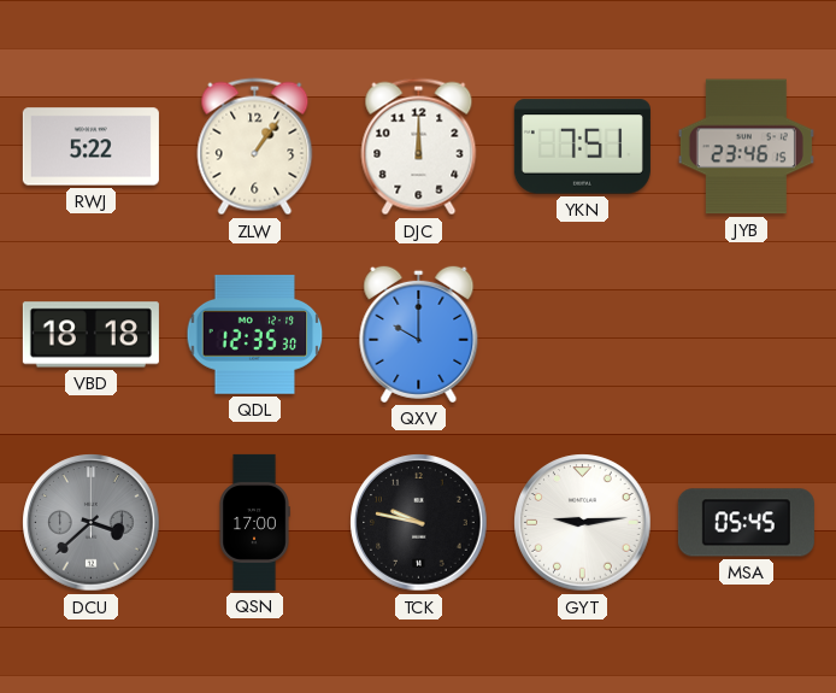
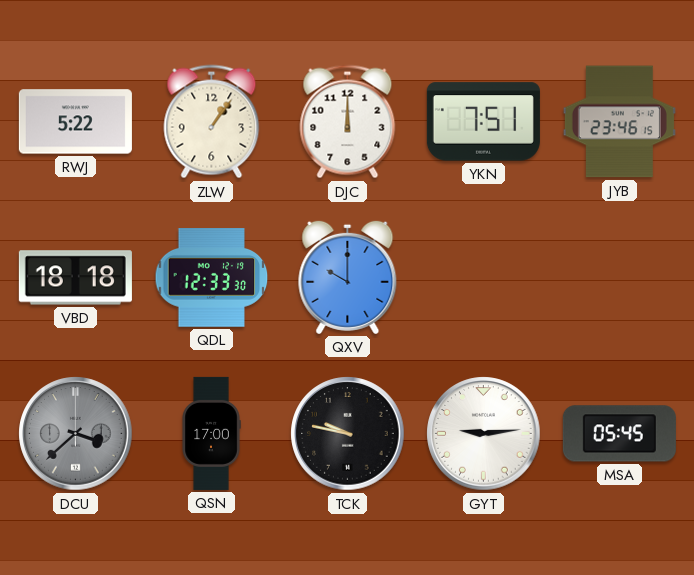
QDL: 12:35 -> 12:33 (212, 278)
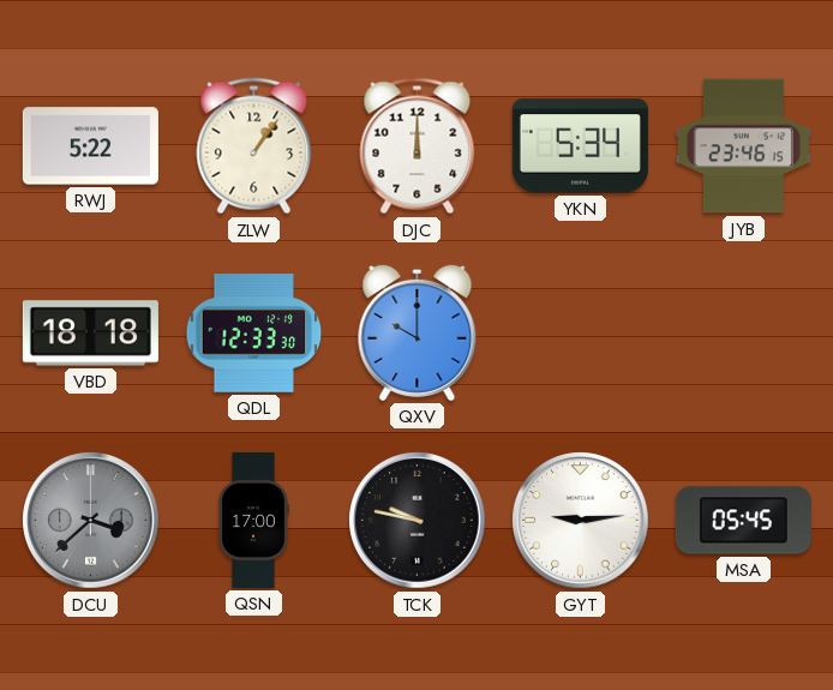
YKN: 7:51 -> 5:34 (580, 146)
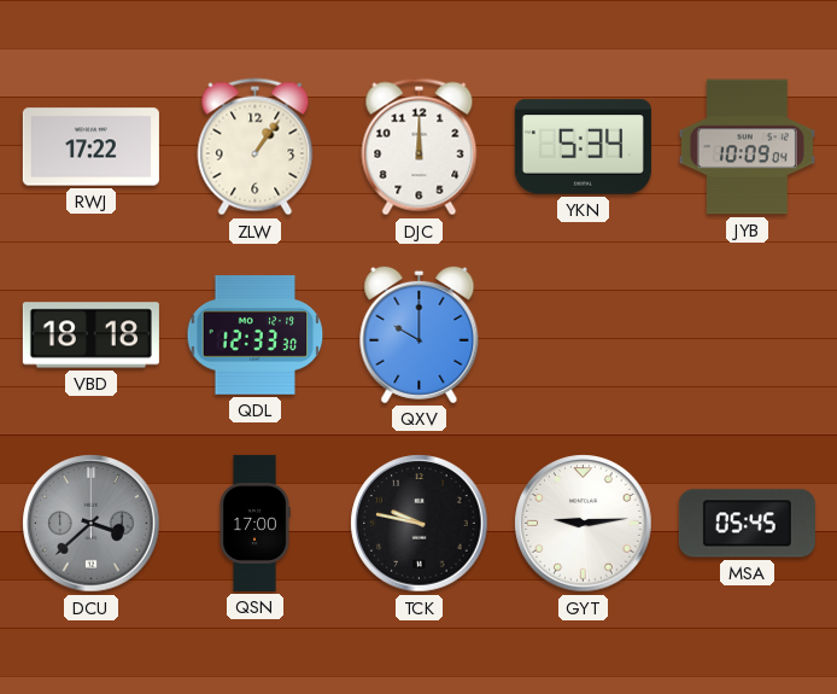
RWJ: 5:22 -> 17:22 (90, 147)
JYB: 23:46 -> 10:09 (747, 147)
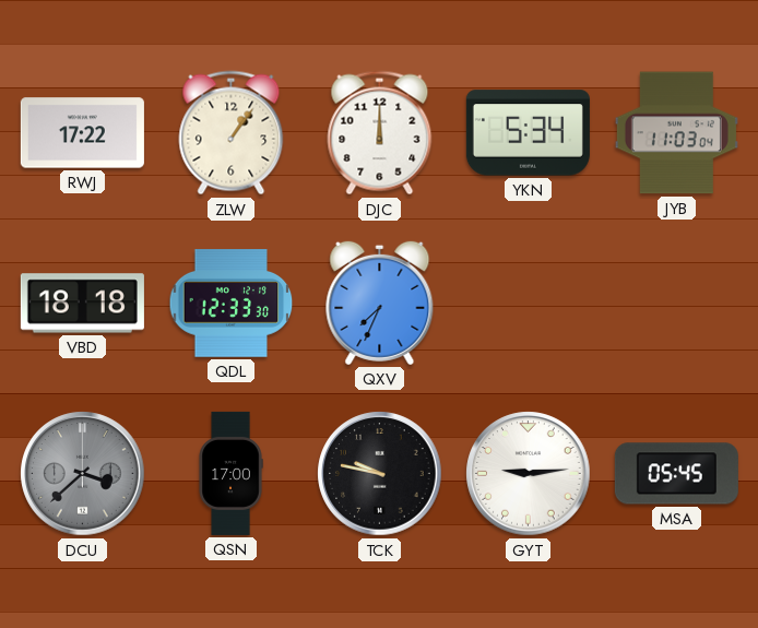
JYB: 10:09 -> 11:03 (676, 133)
QXV: 10:00 -> 7:34 (380, 303)
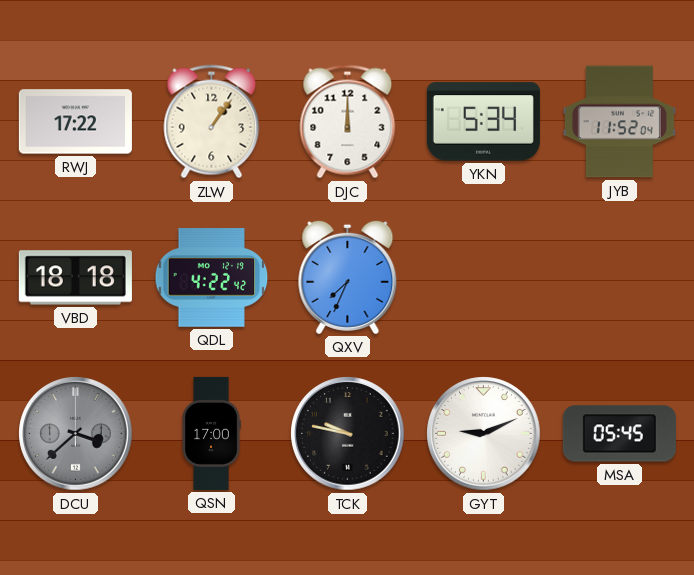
JYB: 11:03 -> 11:52 (619, 122)
QDL: 12:33 -> 4:22 (212, 278)
GYT: 9:14 -> 9:11 (484, 434)
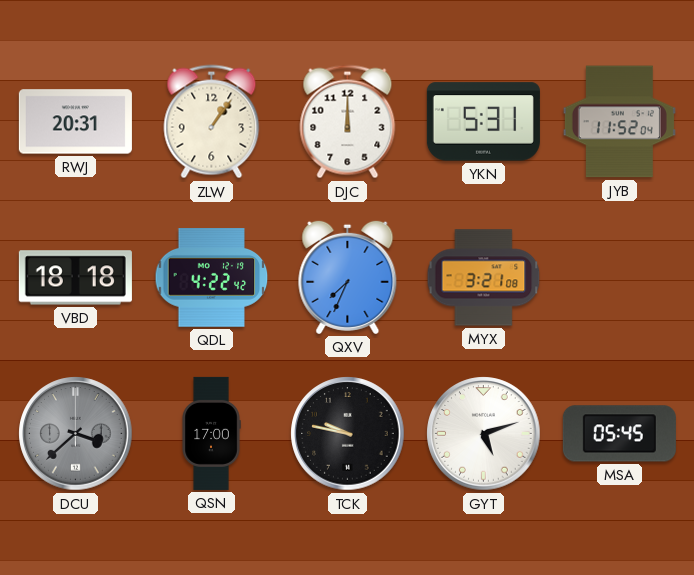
RWJ: 17:22 -> 20:31 (75, 122)
YKN: 5:34 -> 5:31 (483, 122)
MYX: none -> 3:21 (484, 278)
GYT: 9:11 -> 5:12 (484, 434)
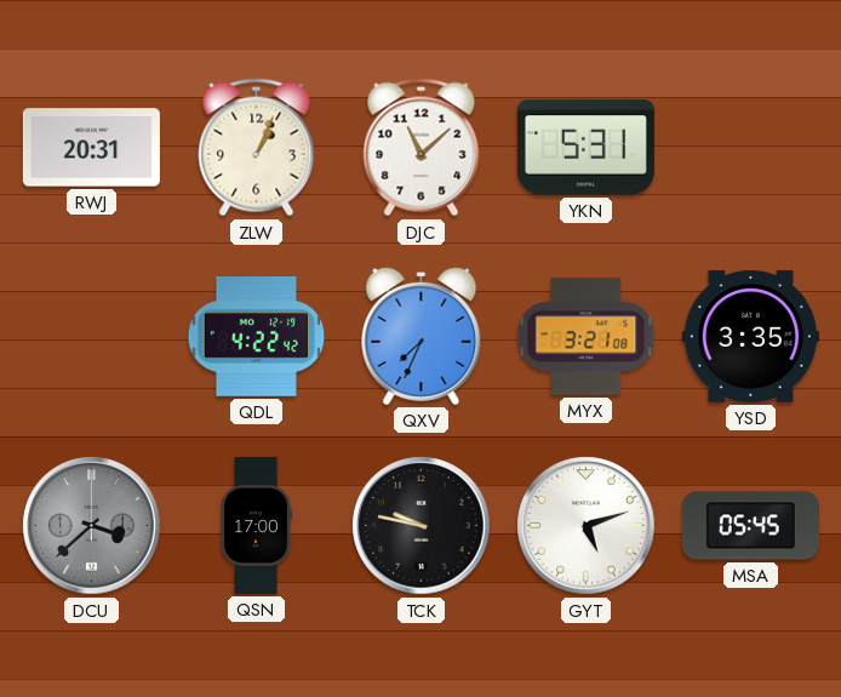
ZLW: 1:06 -> 1:04 (257, 148)
DJC: 12:00 -> 11:08 (422, 148)
JYB: 11:52 -> none (619, 122)
VBD: 18:18 -> none (75, 278)
YSD: none -> 3:35 (750, 336)
